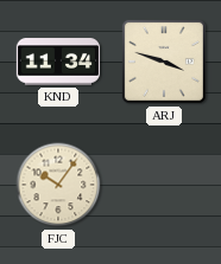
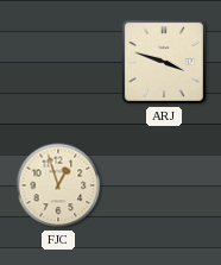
KND: 11:34 -> none (57, 63)
FJC: 10:06 -> 12:57 (58, 185)
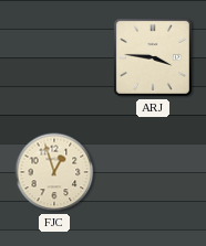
ARJ: 3:48 -> 3:46 (153, 57)
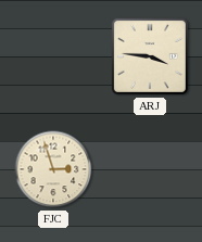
FJC: 12:57 -> 2:57 (53, 169)
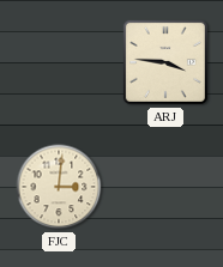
FJC: 2:57 -> 3:01 (59, 187)
